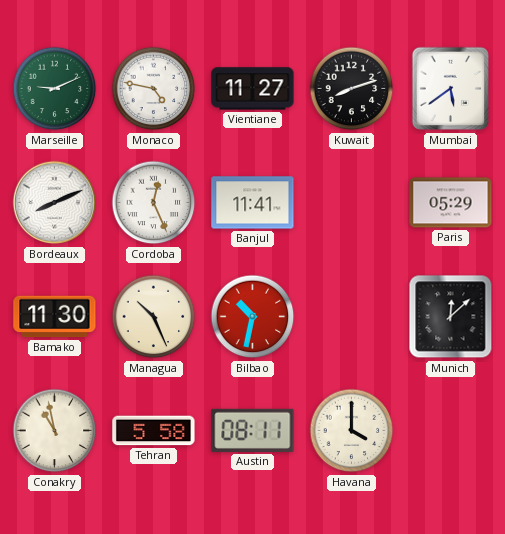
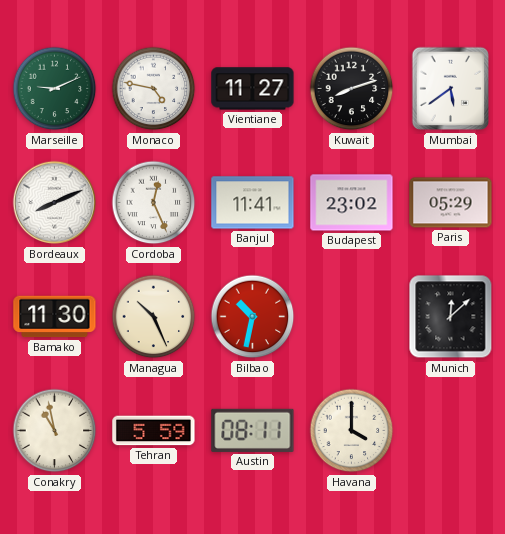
Budapest: none -> 23:02 (352, 203)
Tehran: 5:58 -> 5:59 (154, 431)
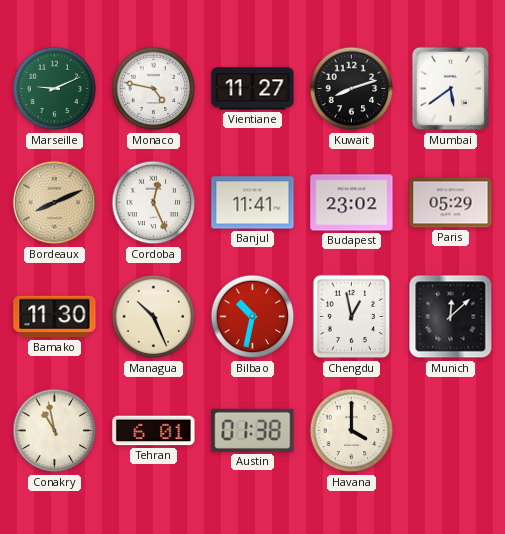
Bordeaux dial: white -> champagne (55, 203)
Chengdu: none -> 12:58 (352, 317)
Tehran: 5:59 -> 6:01 (154, 431)
Austin: 08:11 -> 01:38 (253, 430)
